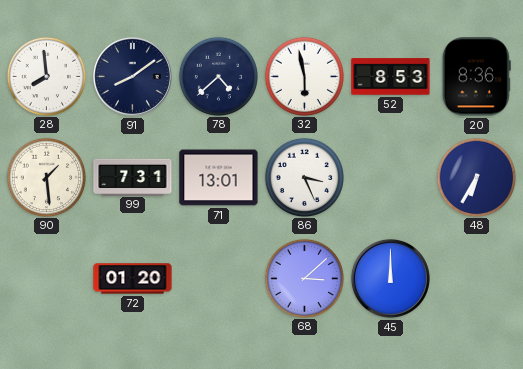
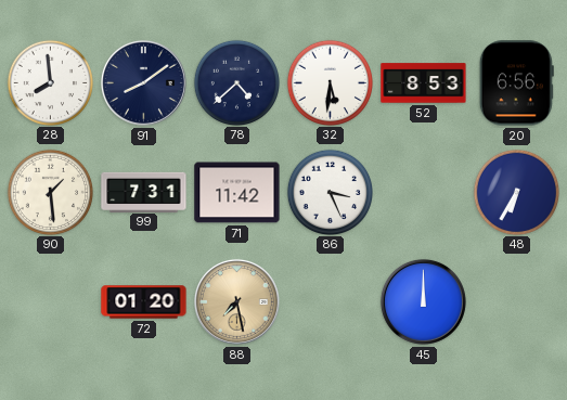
32: 5:58 -> 5:31 (330, 82)
20: 8:36 -> 6:56 (516, 83)
71: 13:01 -> 11:42 (237, 193)
88: none -> 7:28 (236, 301)
68: 3:08 -> none (304, 278)
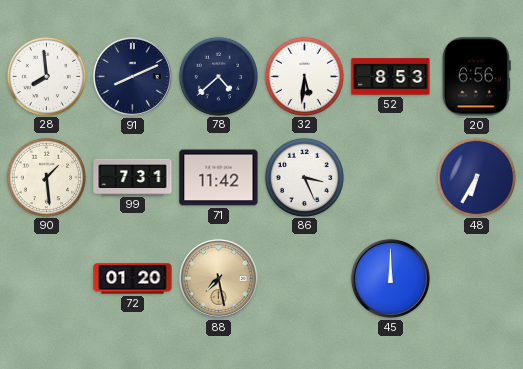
91: 8:09 -> 8:11 (132, 76)
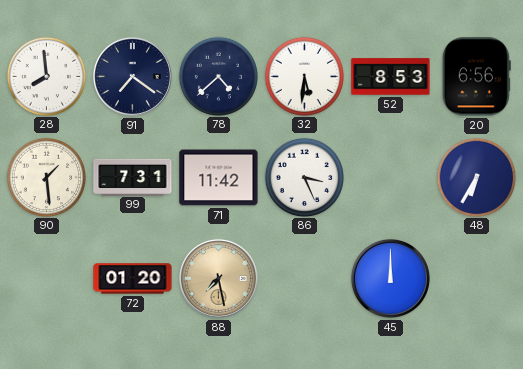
91: 8:11 -> 7:21 (132, 76)
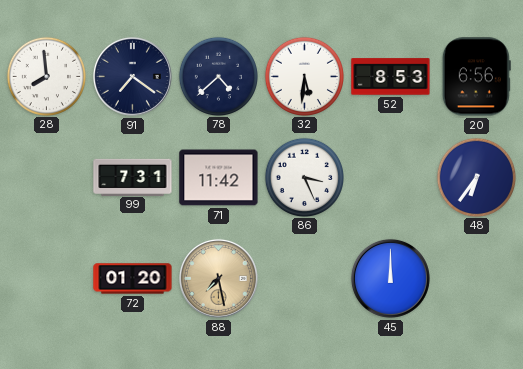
90: 1:29 -> none (46, 177)
48: 6:35 -> 6:36 (476, 177)
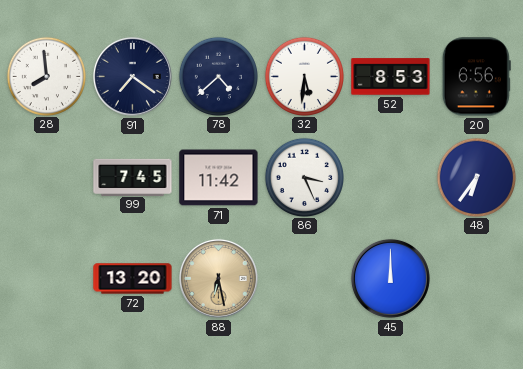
99: 7:31 -> 7:45 (133, 177)
72: 01:20 -> 13:20 (133, 279)
88: 7:28 -> 6:28 (218, 278)
